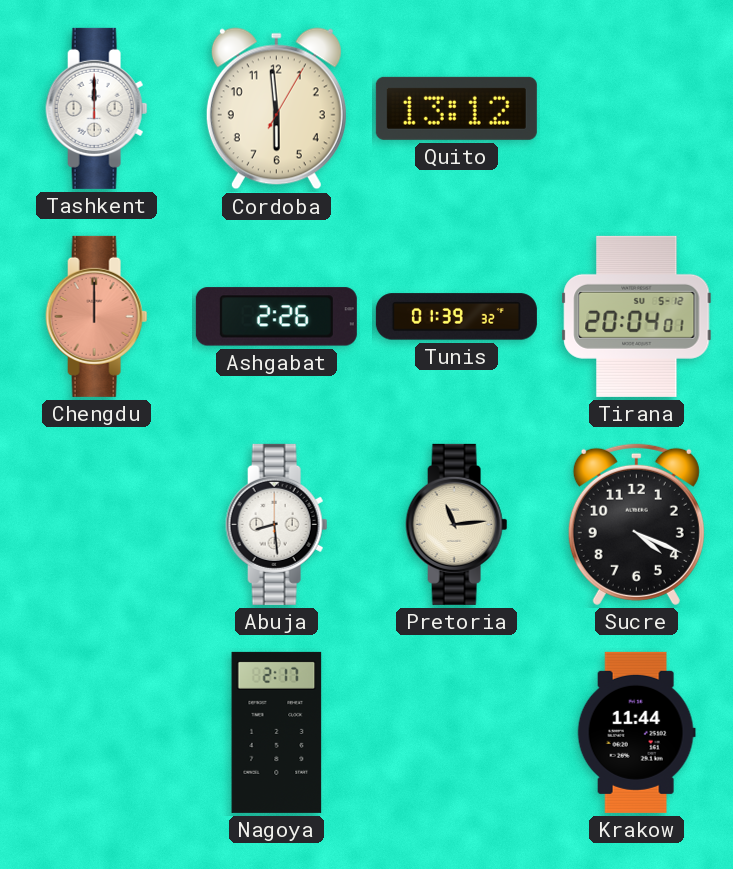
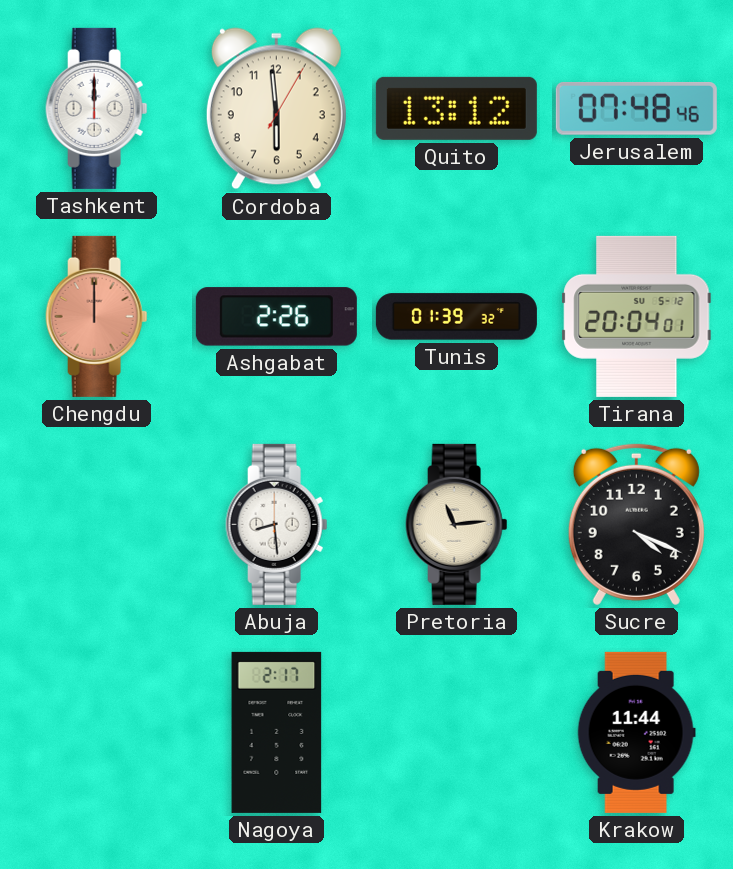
Jerusalem: none -> 07:48 (636, 108)
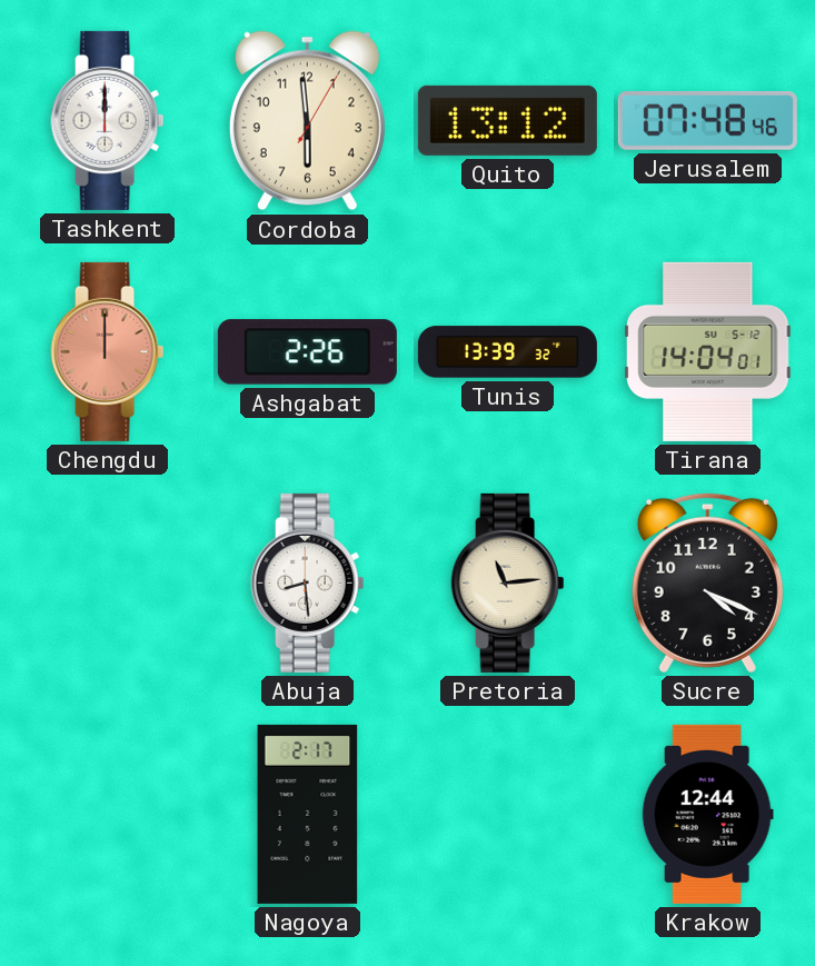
Tunis: 01:39 -> 13:39 (507, 352)
Tirana: 20:04 -> 14:04 (708, 351)
Krakow: 11:44 -> 12:44 (707, 814)
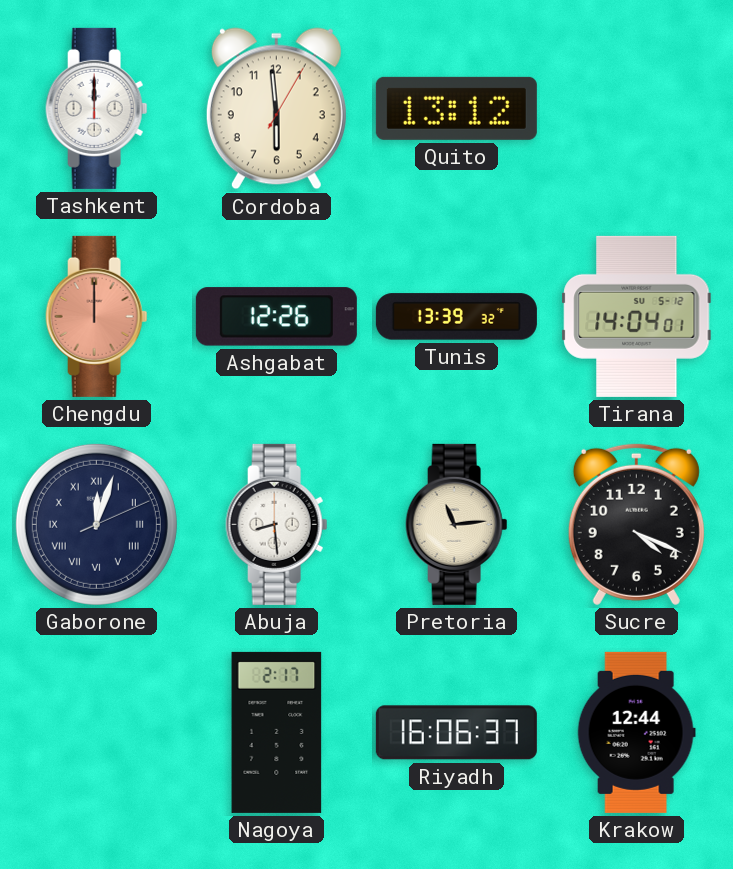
Jerusalem: 07:48 -> none (707, 120)
Ashgabat: 2:26 -> 12:26 (276, 317)
Gaborone: none -> 12:03 (96, 524)
Riyadh: none -> 16:06 (456, 733)
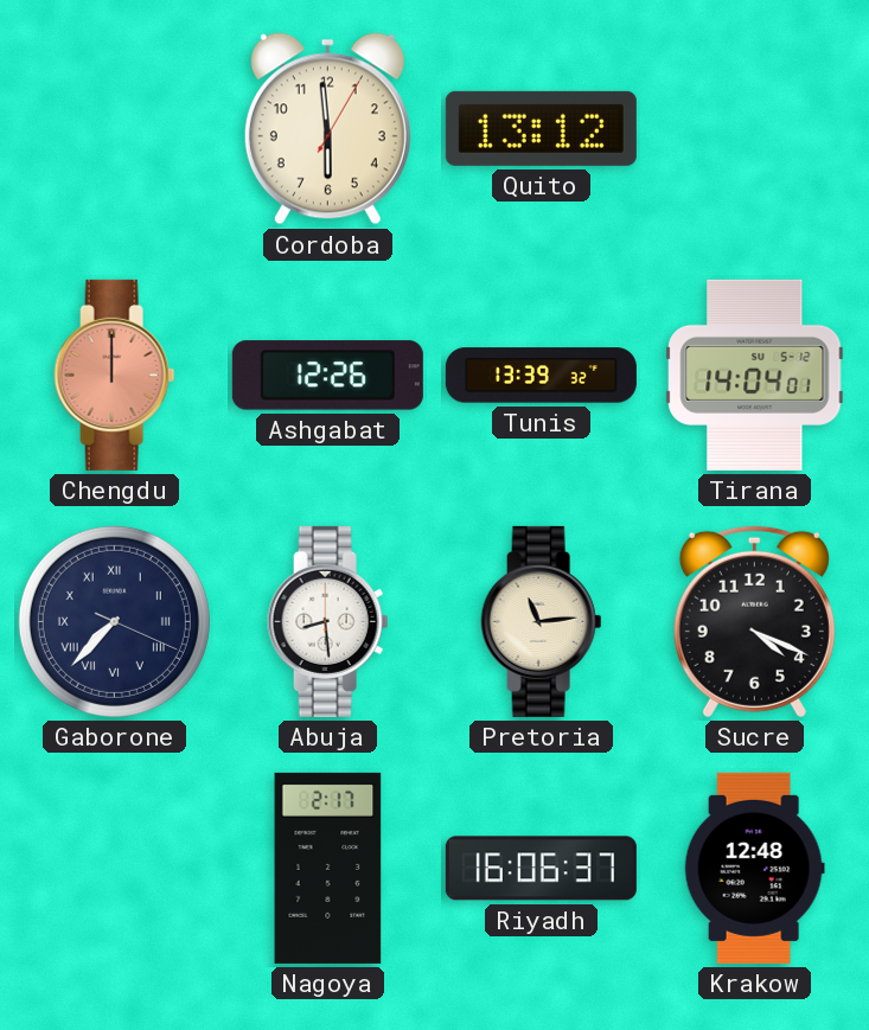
Tashkent: 12:00 -> none (97, 108)
Gaborone: 12:03 -> 7:37 (114, 621)
Krakow: 12:44 -> 12:48 (754, 868)
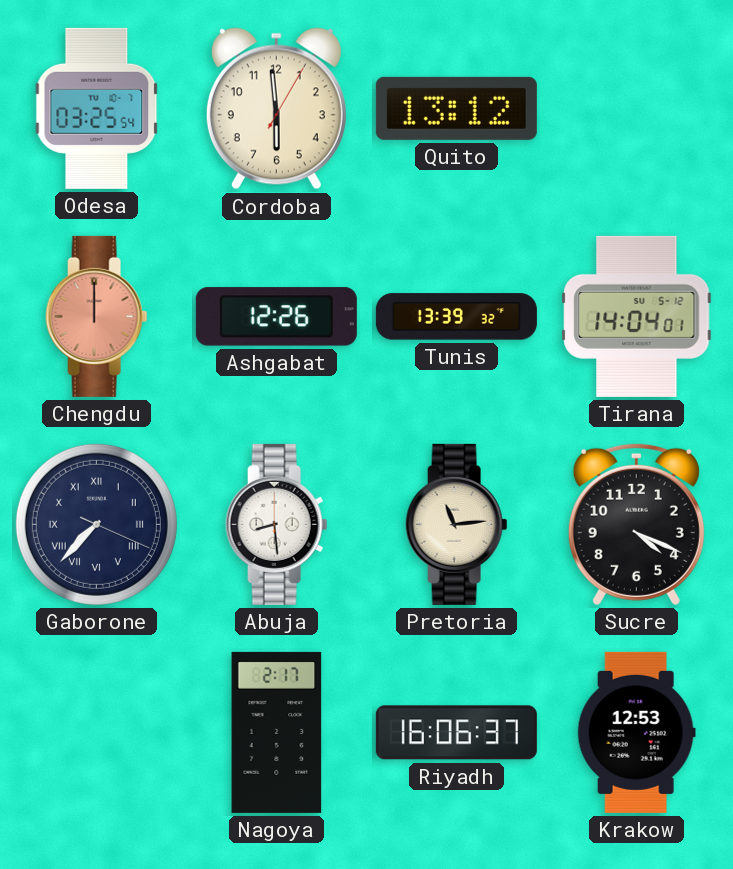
Odesa: none -> 03:25 (97, 108)
Krakow: 12:48 -> 12:53 (636, 732)
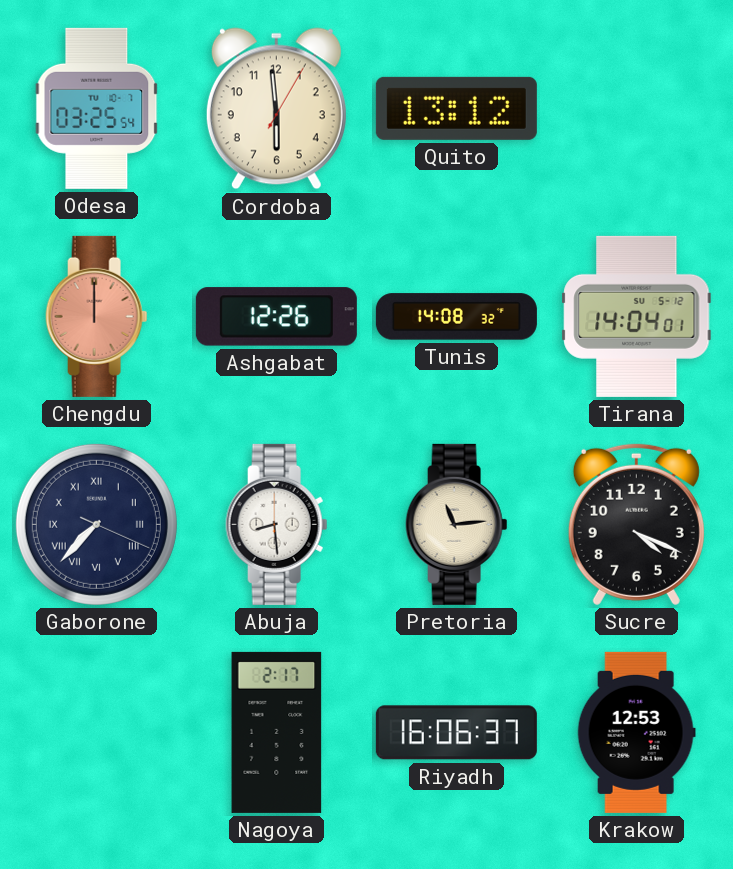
Tunis: 13:39 -> 14:08 (456, 317)
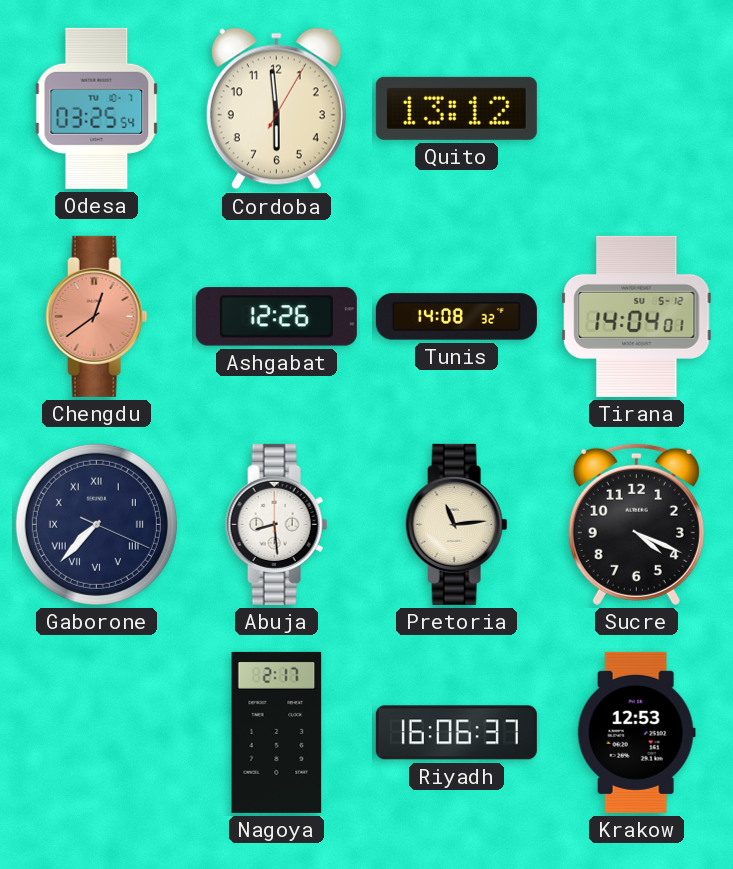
Chengdu: 12:00 -> 12:39 (97, 316)
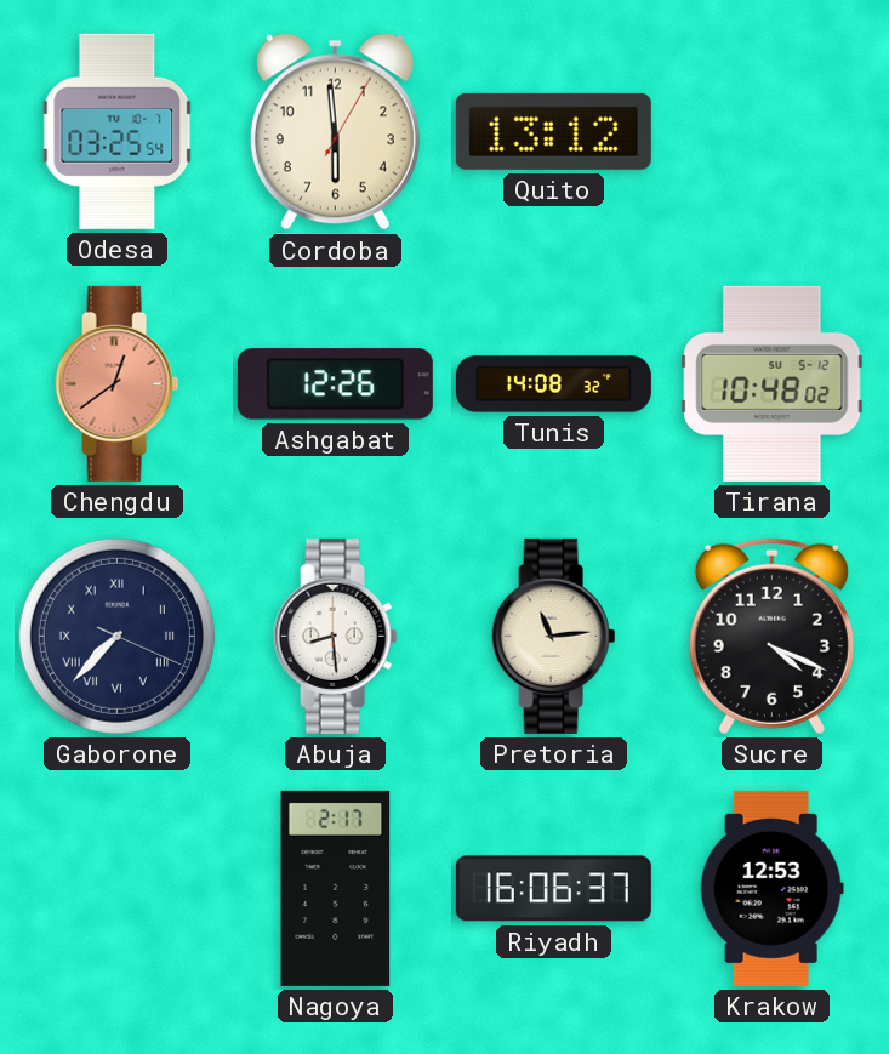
Tirana: 14:04 -> 10:48 (773, 383)
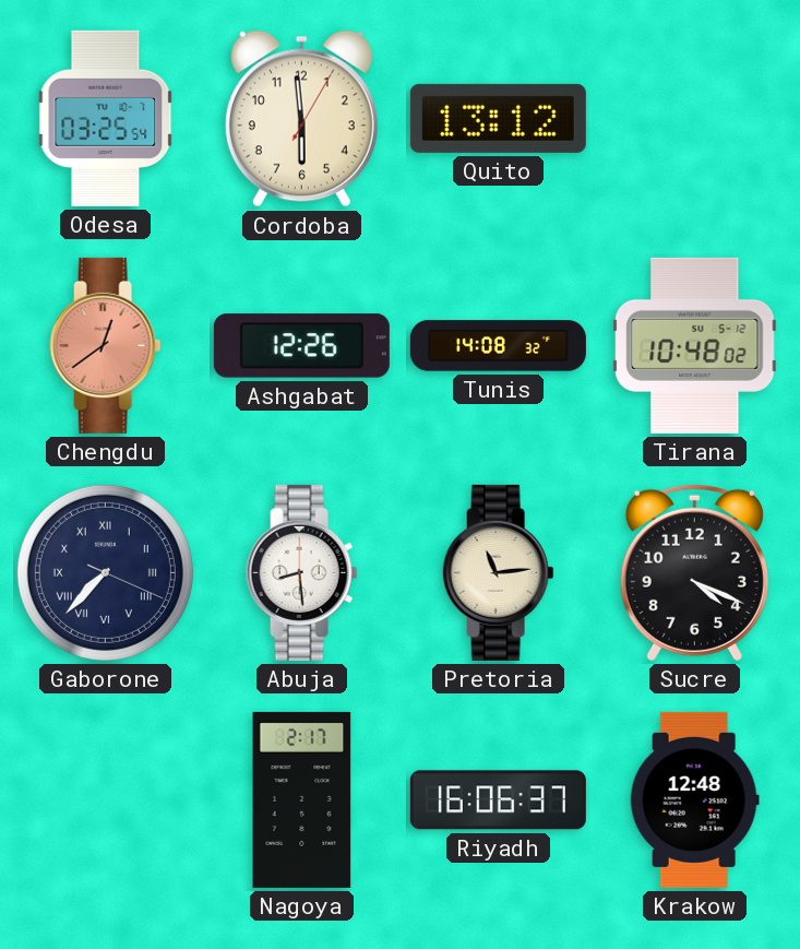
Krakow: 12:53 -> 12:48 (694, 799)
